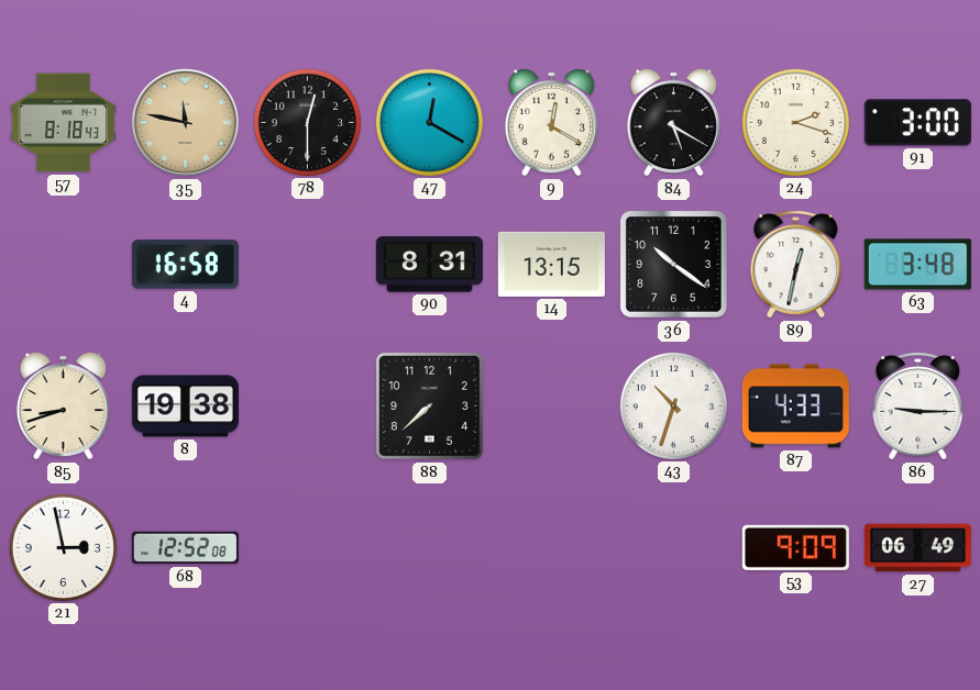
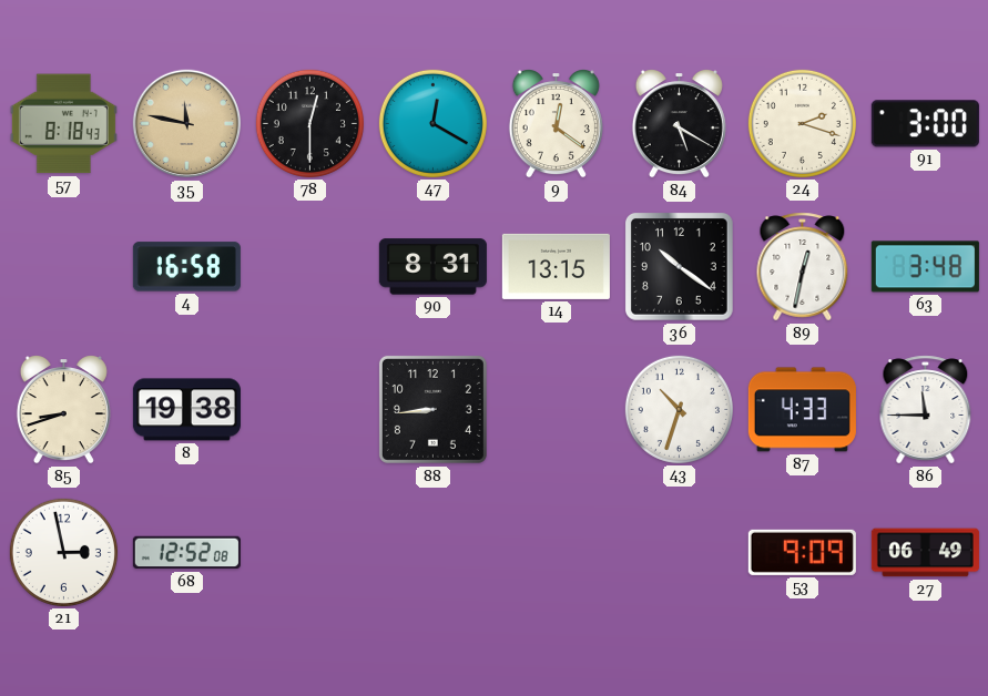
9: 12:20 -> 12:21 (556, 124)
88: 7:38 -> 8:44 (432, 409)
86: 9:15 -> 11:45 (926, 410)
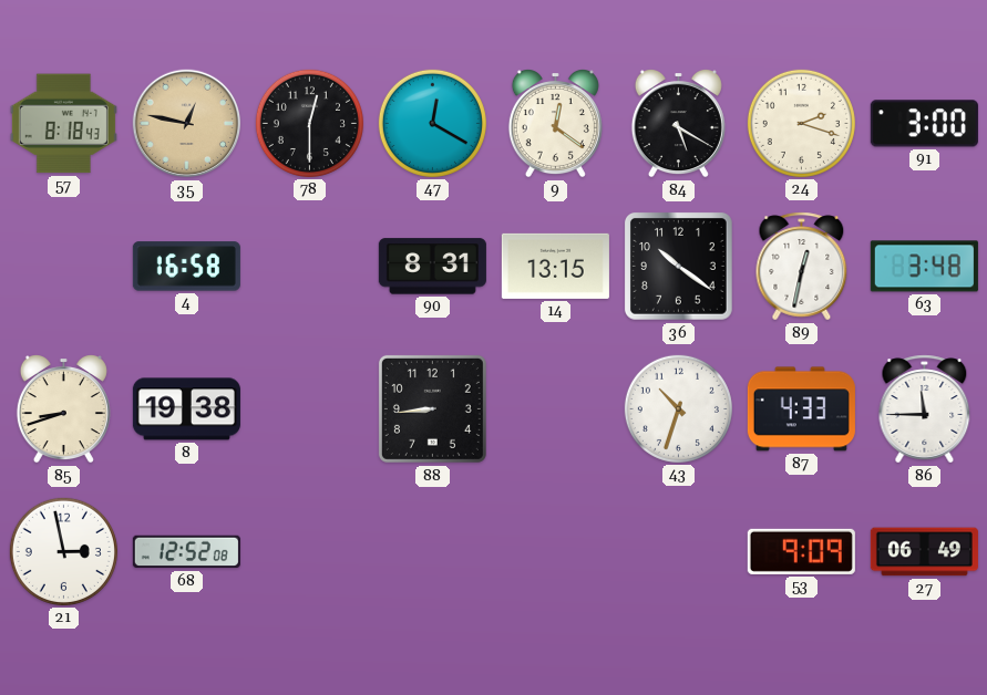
35: 11:47 -> 12:47 (187, 124)
